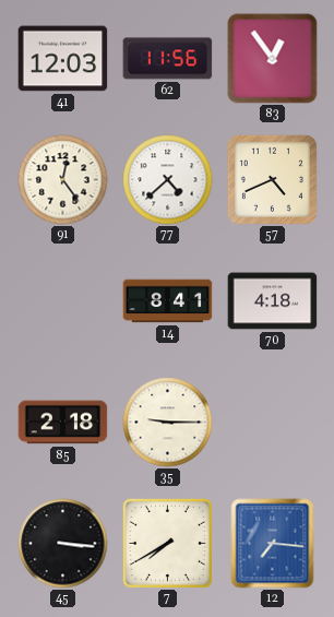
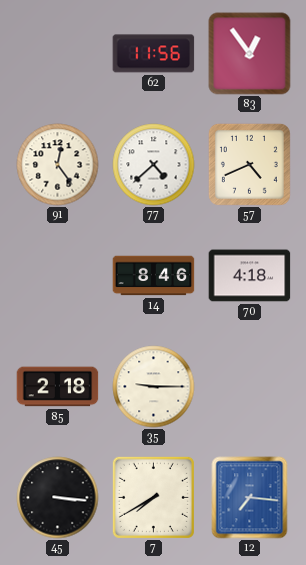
41: 12:03 -> none (63, 59)
14: 8:41 -> 8:46 (154, 276)
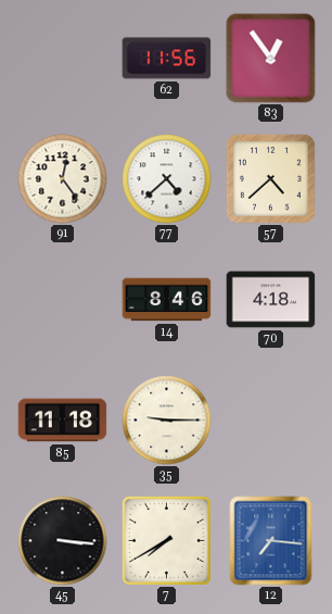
57: 4:41 -> 4:38 (270, 178)
85: 2:18 -> 11:18 (63, 421)
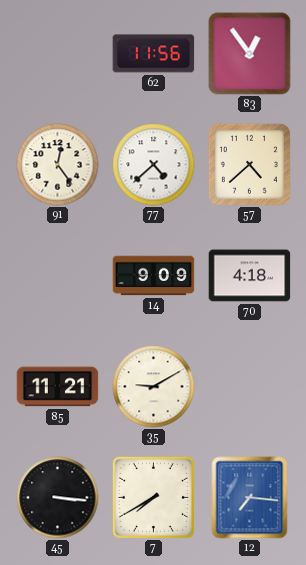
14: 8:46 -> 9:09 (154, 276)
85: 11:18 -> 11:21 (58, 387)
35: 9:15 -> 9:10 (154, 387)
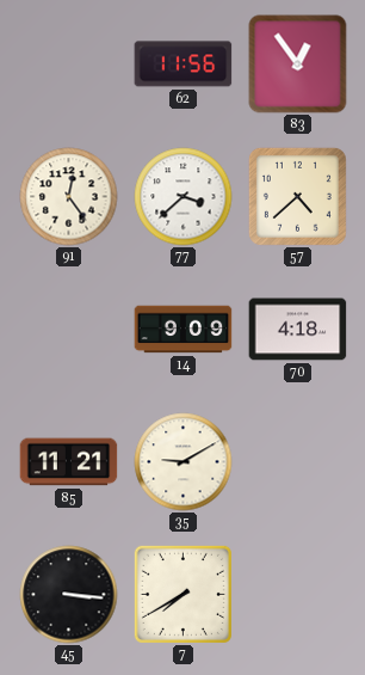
77: 4:38 -> 3:38 (184, 197)
12: 7:16 -> none (250, 498)
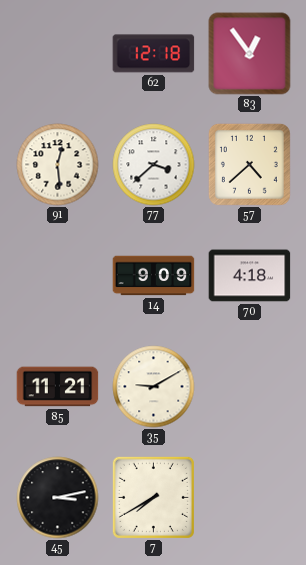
62: 11:56 -> 12:18 (154, 54)
91: 12:24 -> 12:29 (58, 165)
45: 3:16 -> 3:13 (58, 498)
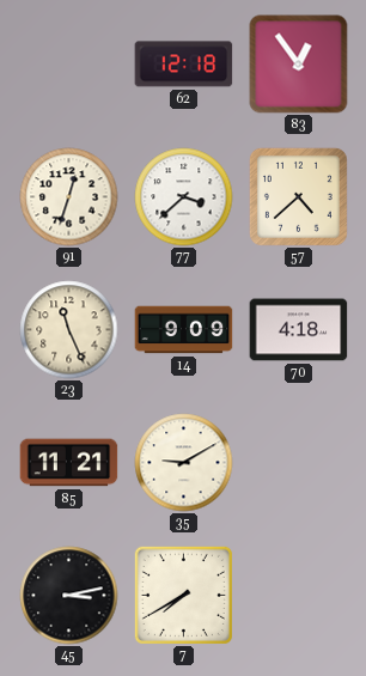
91: 12:29 -> 12:33 (69, 197)
23: none -> 11:26 (69, 330)
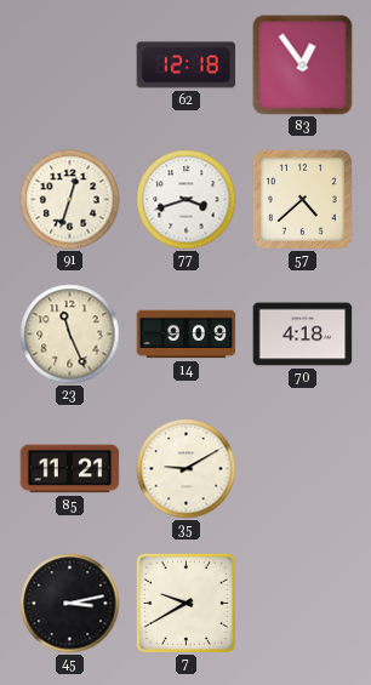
77: 3:38 -> 3:42 (187, 200)
7: 7:40 -> 9:40 (185, 603)
